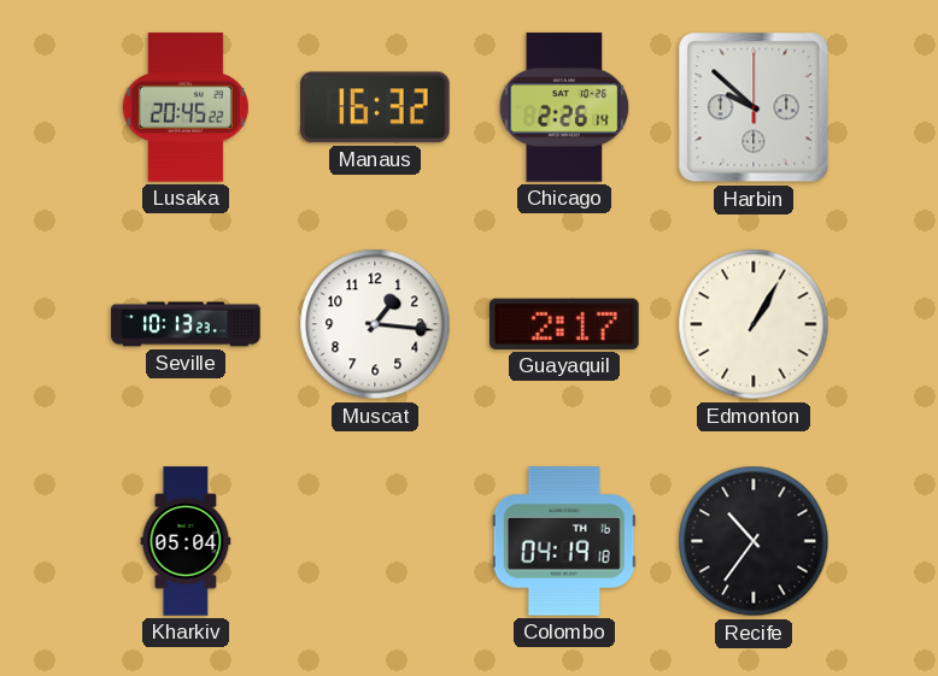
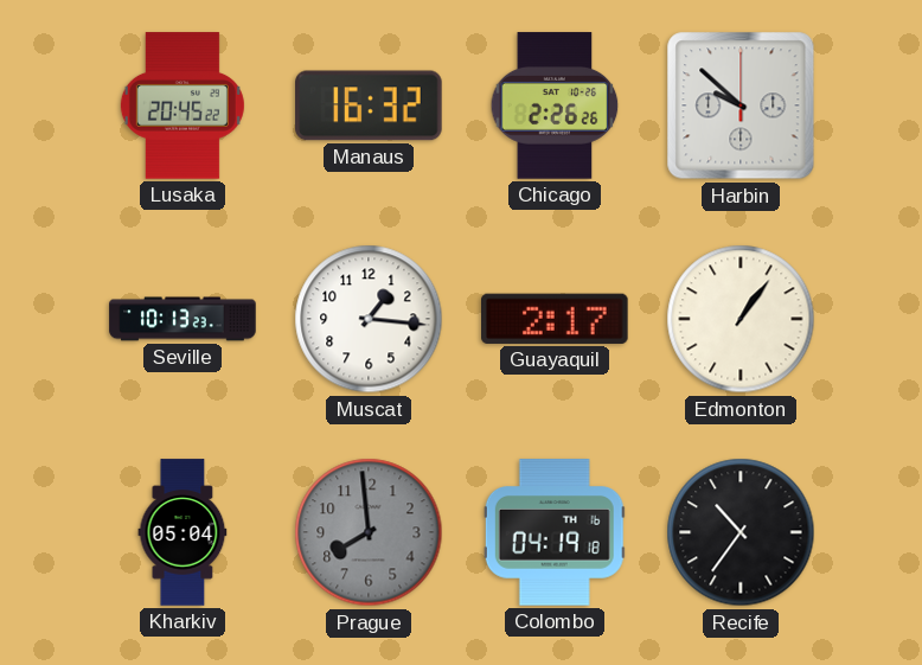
Chicago: 2:26:14 -> 2:26:26 (555, 105)
Edmonton: 1:05 -> 1:06 (741, 319)
Prague: none -> 7:59 (369, 532)
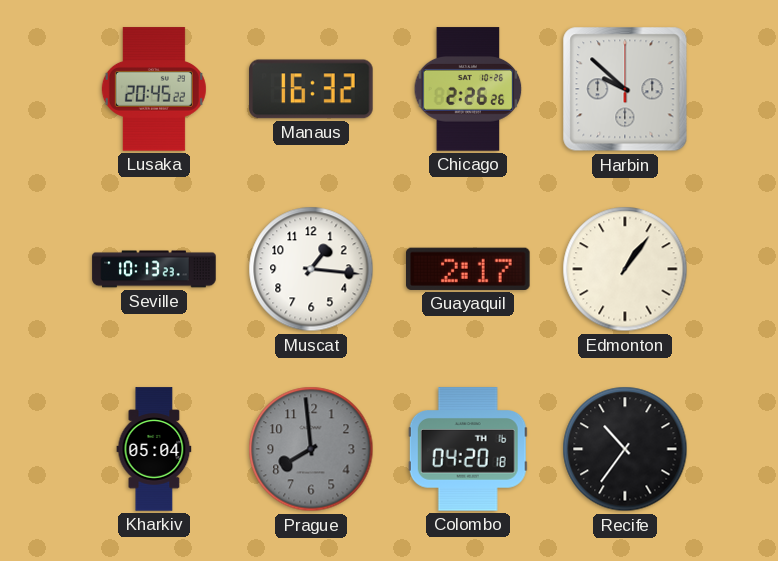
Colombo: 04:19 -> 04:20 (468, 449)
